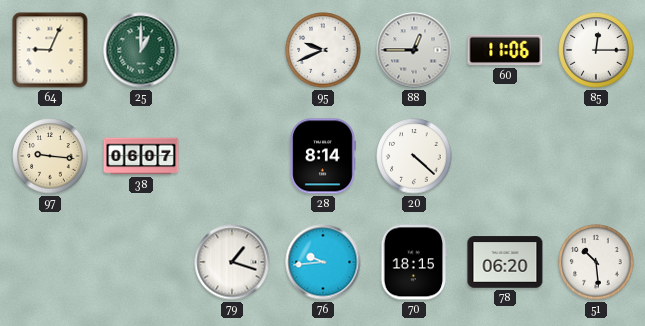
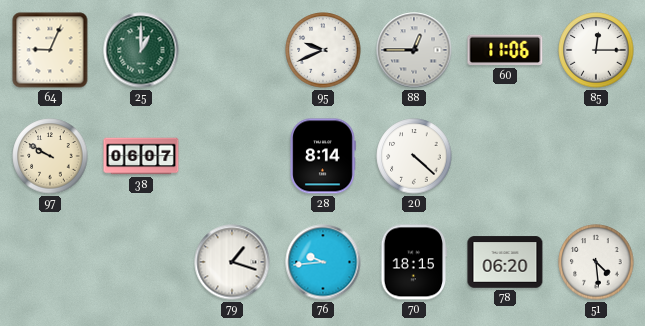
97: 9:16 -> 9:50 (50, 156)
51: 10:29 -> 4:29 (596, 262)
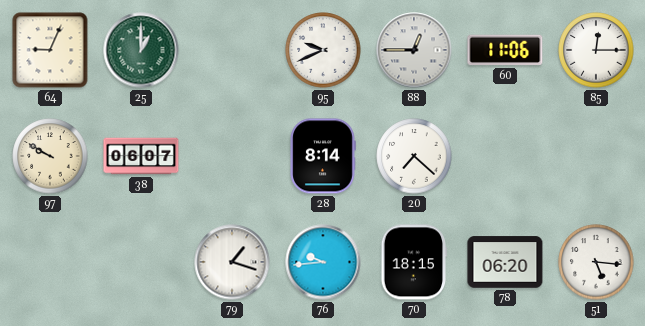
20: 4:22 -> 7:22 (414, 156)
51: 4:29 -> 5:16 (596, 262)
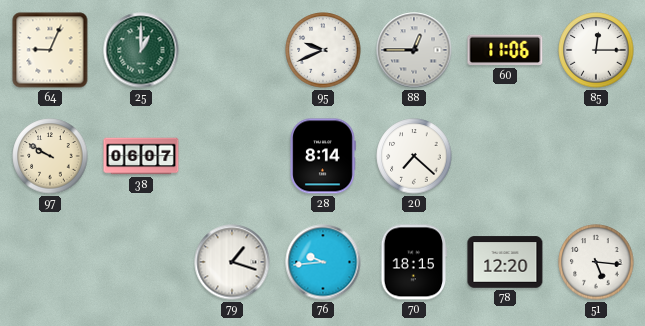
78: 06:20 -> 12:20 (505, 262)
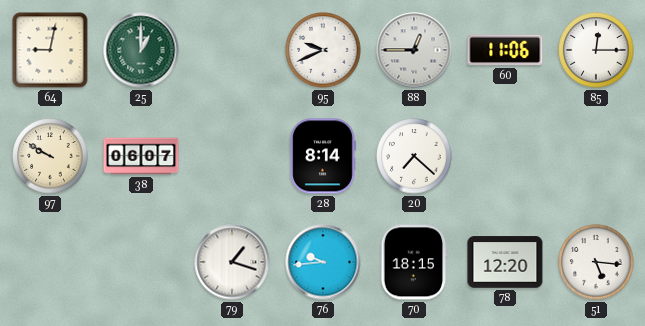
64: 9:04 -> 9:02 (50, 50)
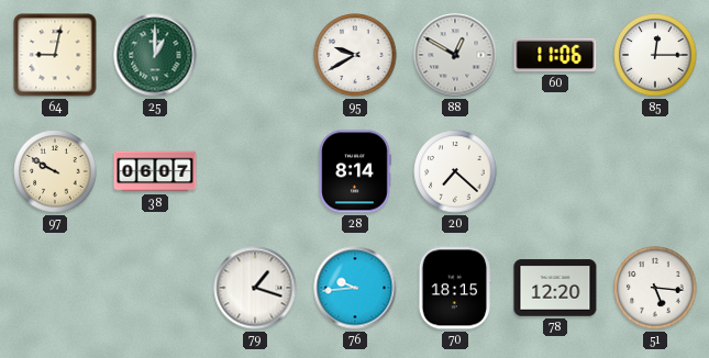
95: 9:41 -> 9:40 (355, 55)
88: 12:45 -> 12:50 (455, 55)
